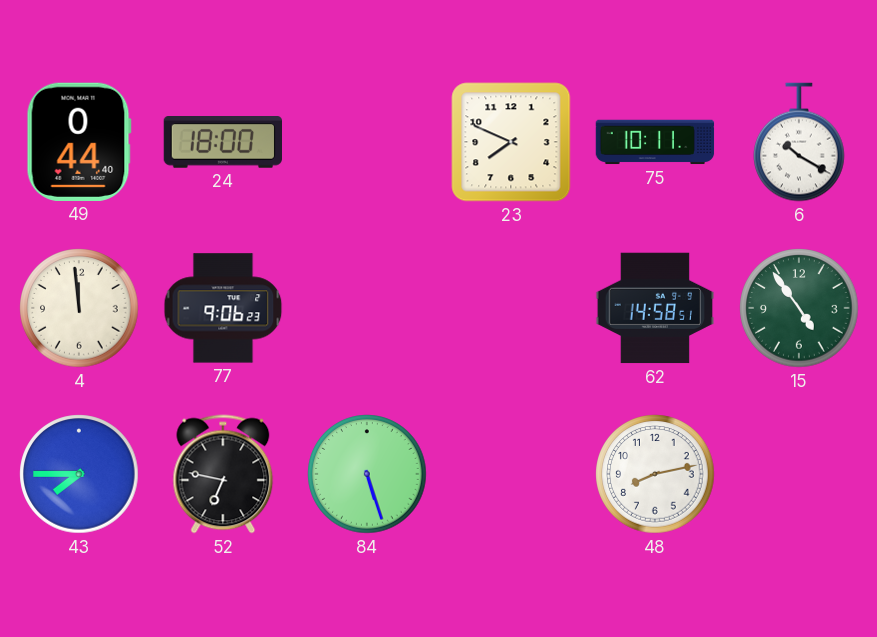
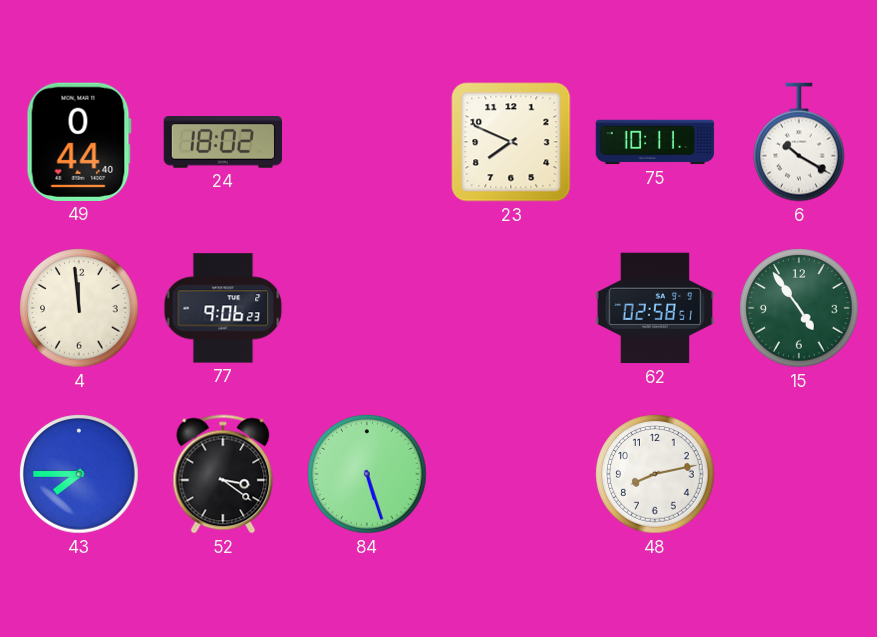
24: 18:00 -> 18:02 (222, 143)
62: 14:58 -> 02:58 (655, 308)
52: 6:47 -> 3:21 (223, 474)
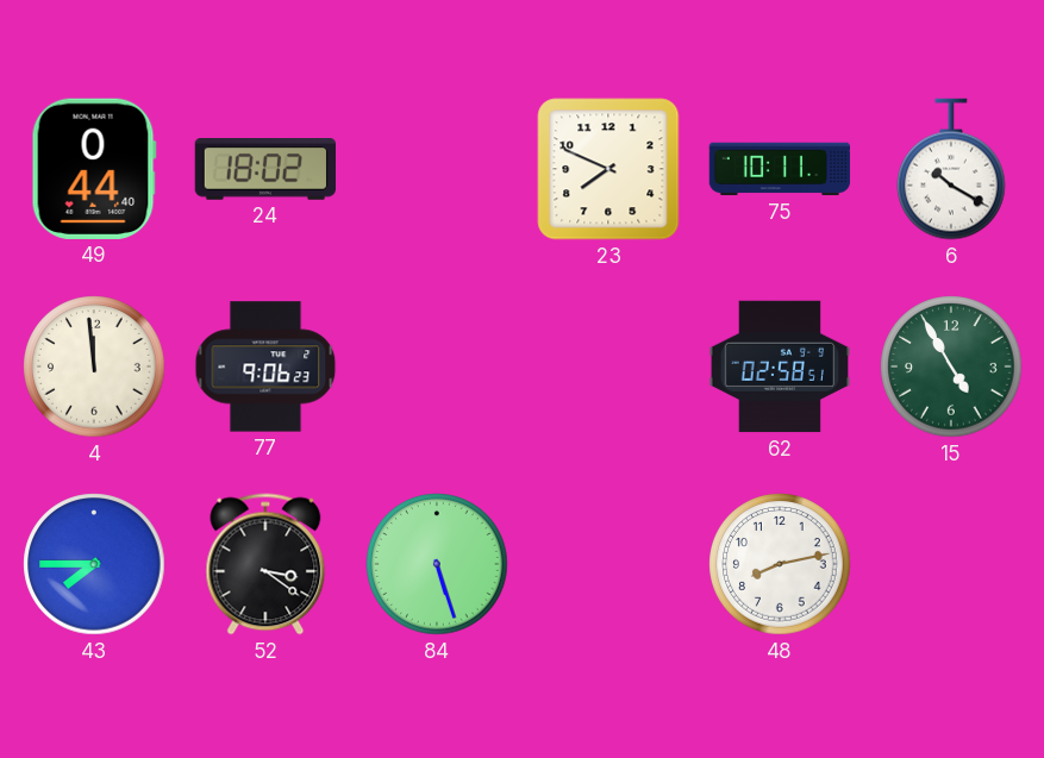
15: 4:54 -> 4:55 (951, 367)
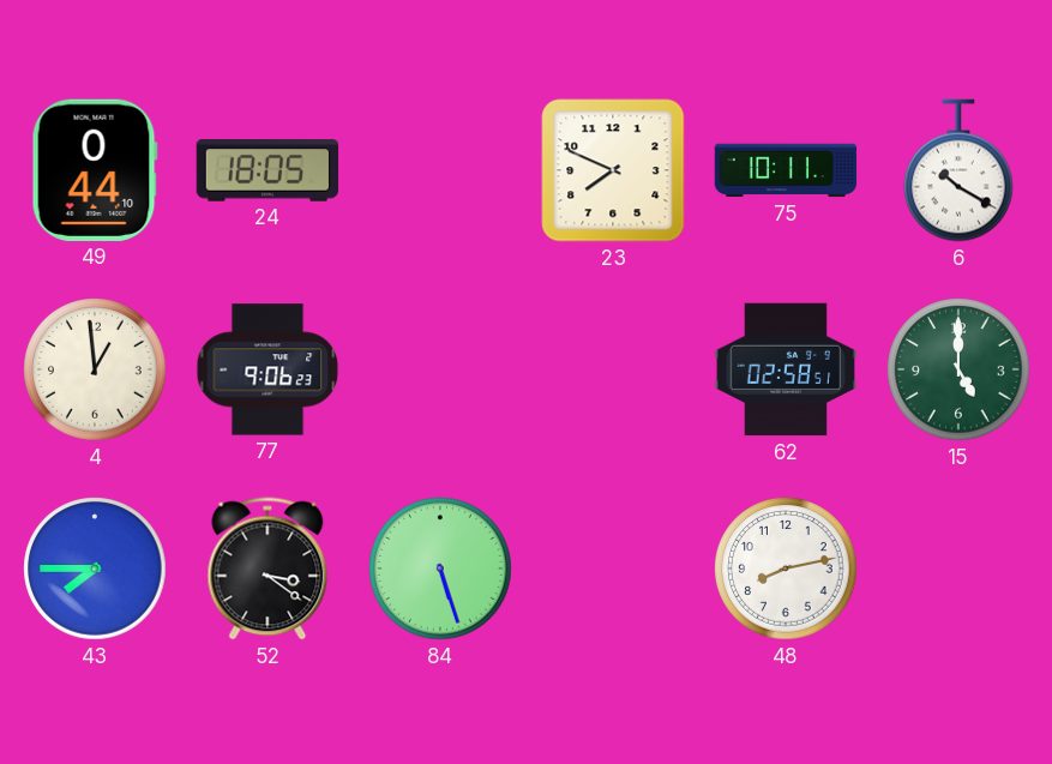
49: 0:44:40 -> 0:44:10 (95, 170)
24: 18:02 -> 18:05 (266, 172)
4: 11:59 -> 12:59 (95, 369)
15: 4:55 -> 5:00 (958, 369)
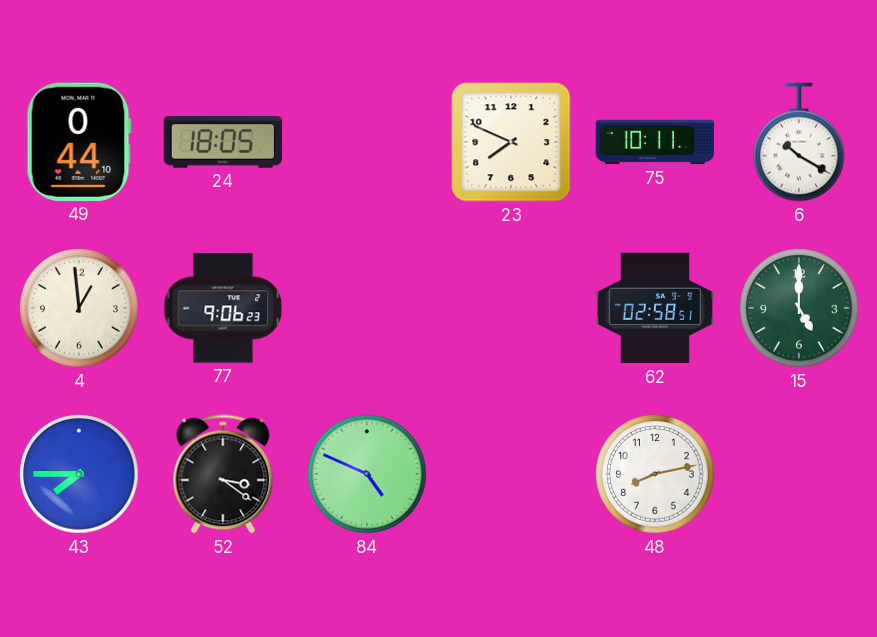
84: 5:27 -> 4:49 (367, 474)
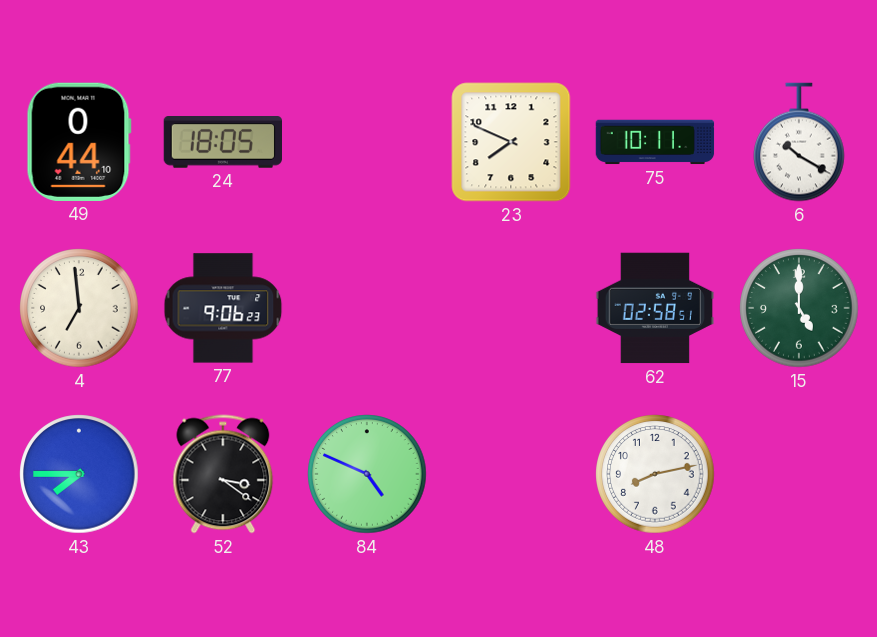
4: 12:59 -> 6:59 (79, 308)
